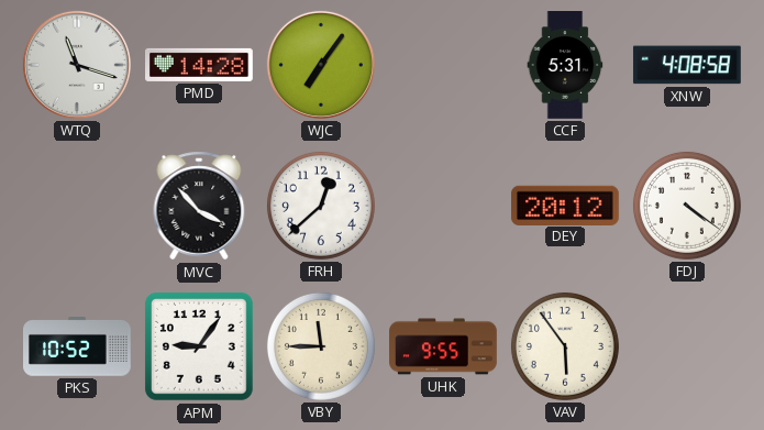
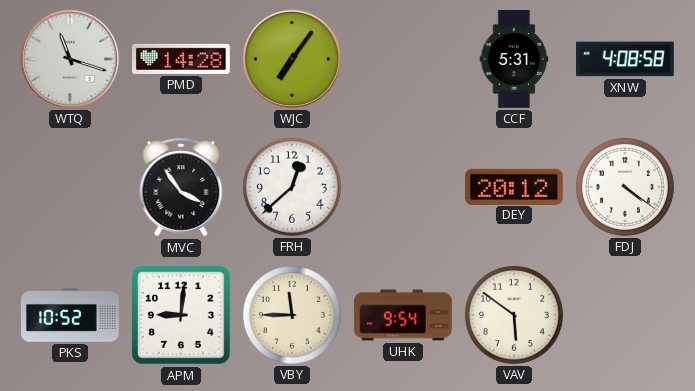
MVC: 3:53 -> 3:54 (181, 187)
APM: 9:06 -> 9:01 (181, 315)
UHK: 9:55 -> 9:54 (403, 315)
VAV: 5:54 -> 5:51 (514, 315)
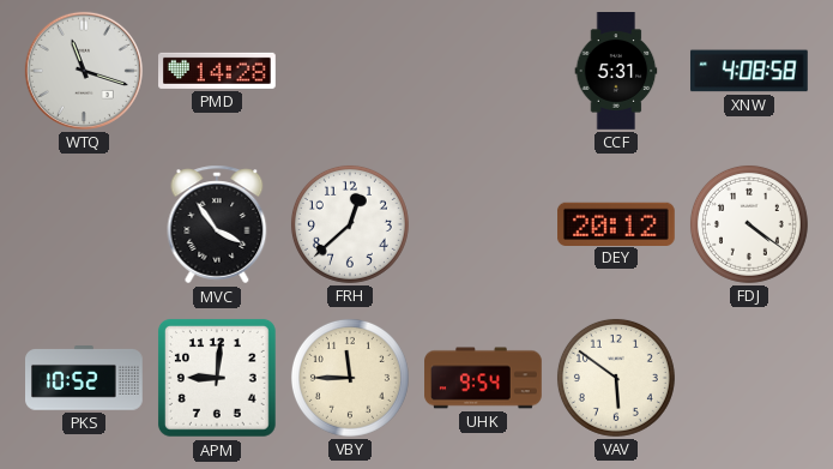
WJC: 7:06 -> none (292, 59)
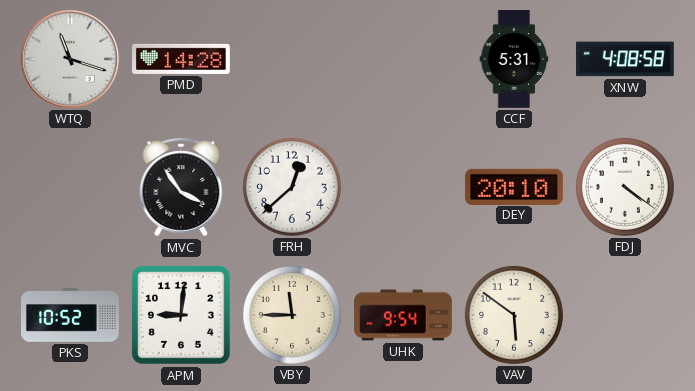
DEY: 20:12 -> 20:10 (515, 186)
